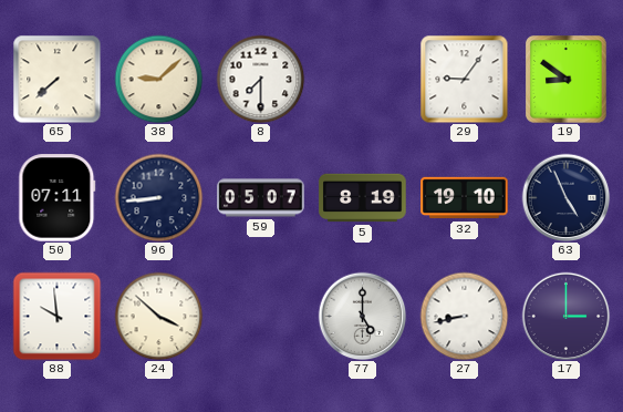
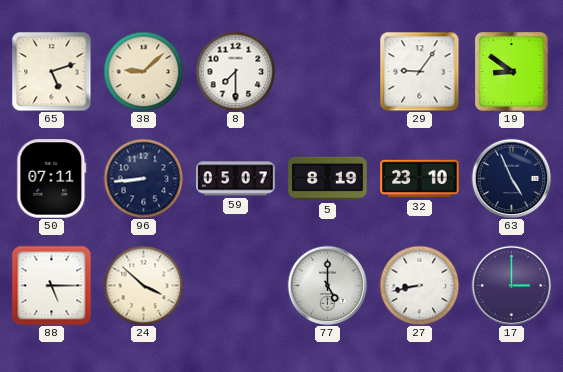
65: 7:38 -> 5:12 (51, 71)
32: 19:10 -> 23:10 (420, 179)
88: 9:59 -> 5:15 (51, 285)
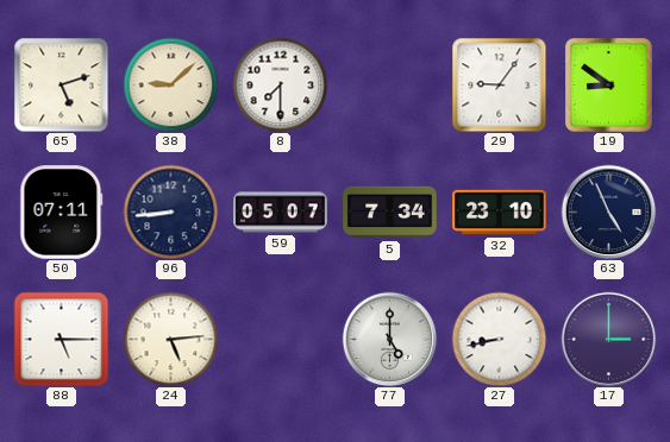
5: 8:19 -> 7:34 (390, 213)
24: 3:52 -> 5:14 (170, 339)
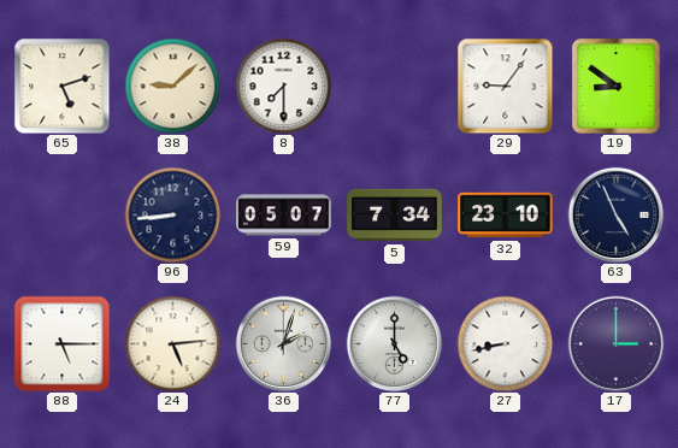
50: 07:11 -> none (62, 213)
36: none -> 2:03 (283, 343)
